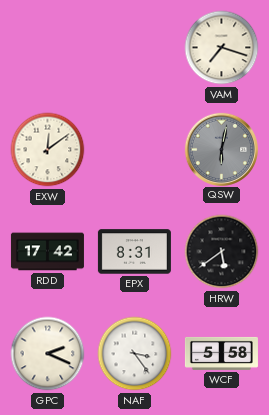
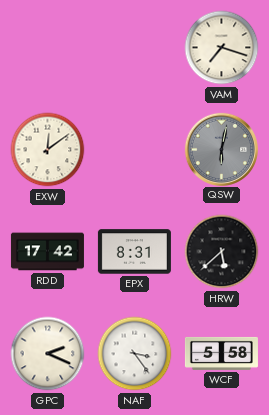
HRW: 5:39 -> 5:38 (222, 252)
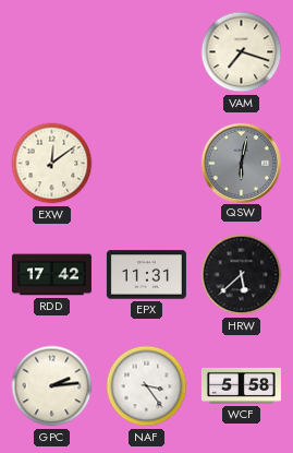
EPX: 8:31 -> 11:31 (146, 275)
GPC: 2:19 -> 2:14 (52, 386)
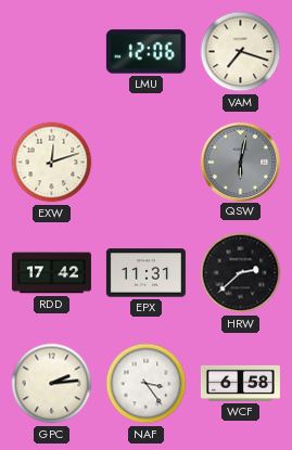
LMU: none -> 12:06 (145, 52)
EXW: 12:09 -> 12:12 (52, 163)
HRW: 5:38 -> 2:38 (241, 273)
WCF: 5:58 -> 6:58 (240, 383)
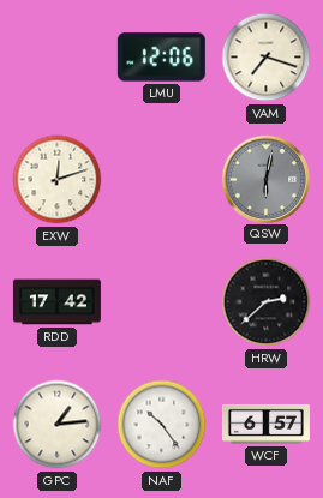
EPX: 11:31 -> none (145, 273)
GPC: 2:14 -> 1:14 (58, 425)
NAF: 3:24 -> 10:24 (162, 425)
WCF: 6:58 -> 6:57 (265, 424)
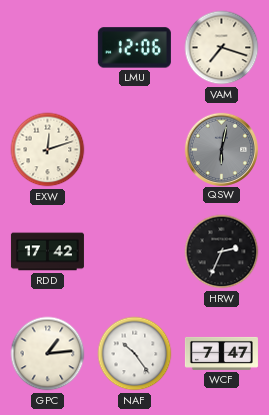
HRW: 2:38 -> 2:34 (222, 252)
WCF: 6:57 -> 7:47 (221, 353)
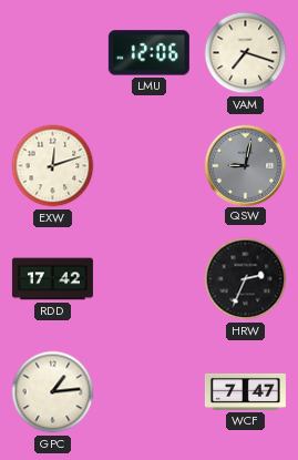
QSW: 6:02 -> 9:02 (245, 165)
NAF: 10:24 -> none (135, 354)
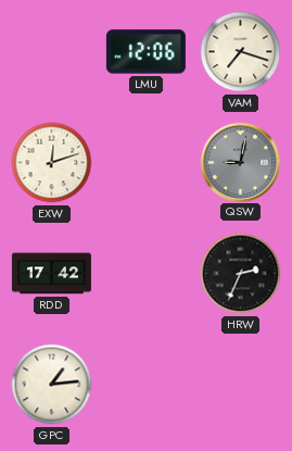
WCF: 7:47 -> none (245, 391)
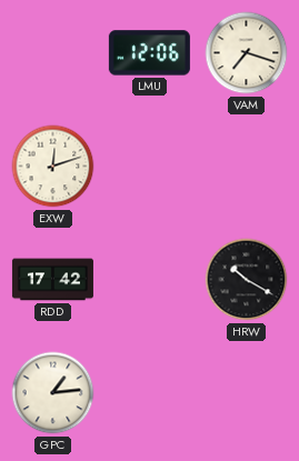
QSW: 9:02 -> none (240, 162)
HRW: 2:34 -> 10:20 (247, 280)
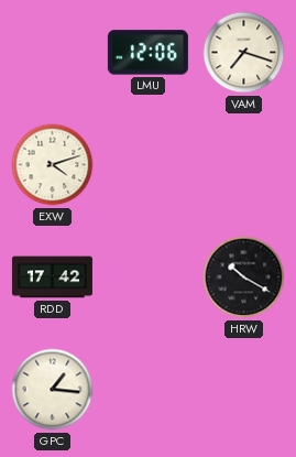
EXW: 12:12 -> 4:12 (53, 165)
GPC: 1:14 -> 1:16 (53, 390)
